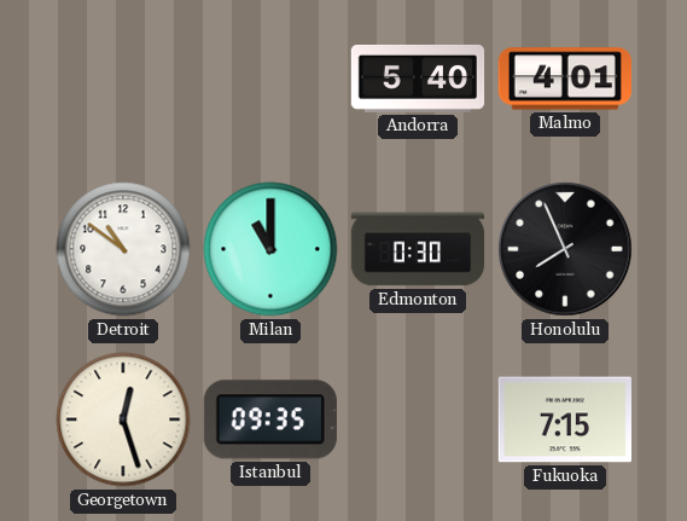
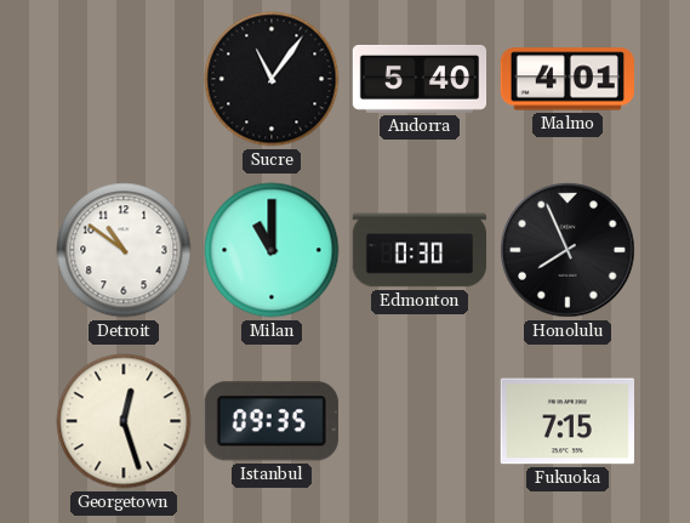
Sucre: none -> 11:06 (272, 79)
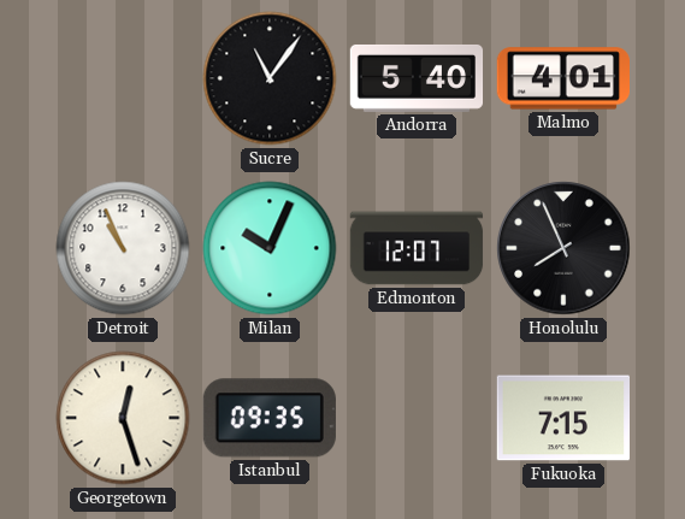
Detroit: 10:51 -> 10:56 (123, 248)
Milan: 11:00 -> 10:04 (270, 248)
Edmonton: 0:30 -> 12:07 (417, 248)
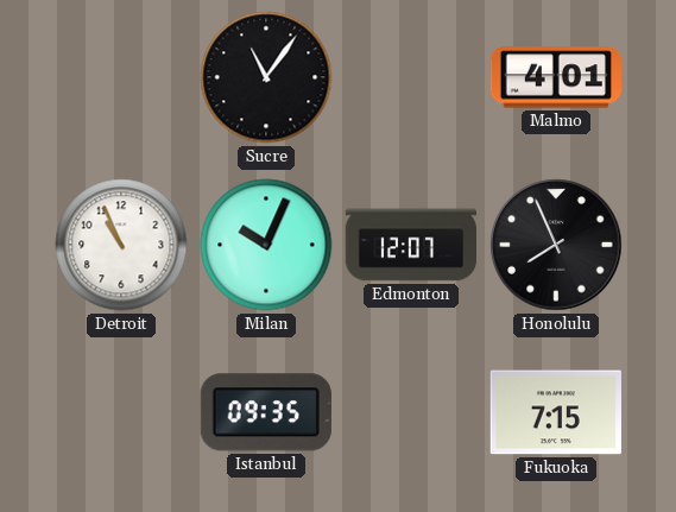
Andorra: 5:40 -> none (417, 78)
Georgetown: 12:27 -> none (123, 418)
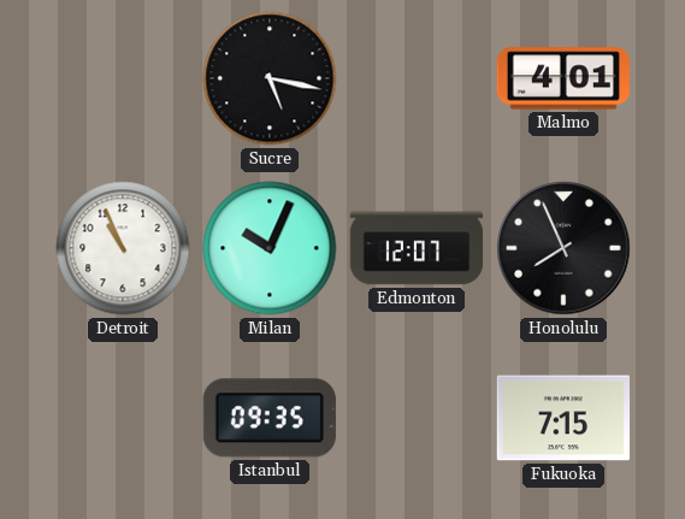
Sucre: 11:06 -> 5:17 (270, 78)
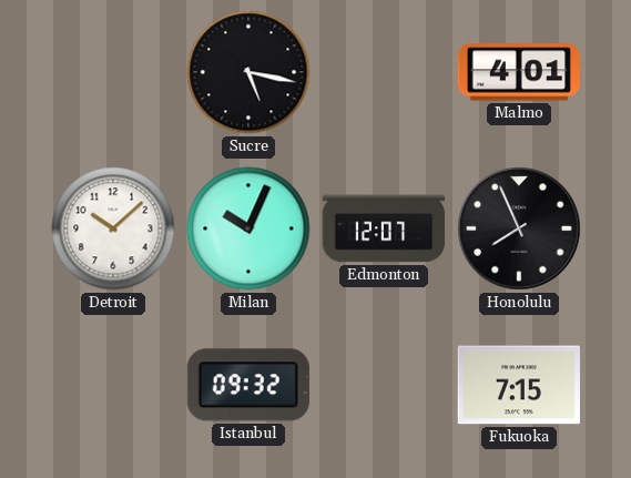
Detroit: 10:56 -> 10:08 (113, 228)
Istanbul: 09:35 -> 09:32 (248, 385)
